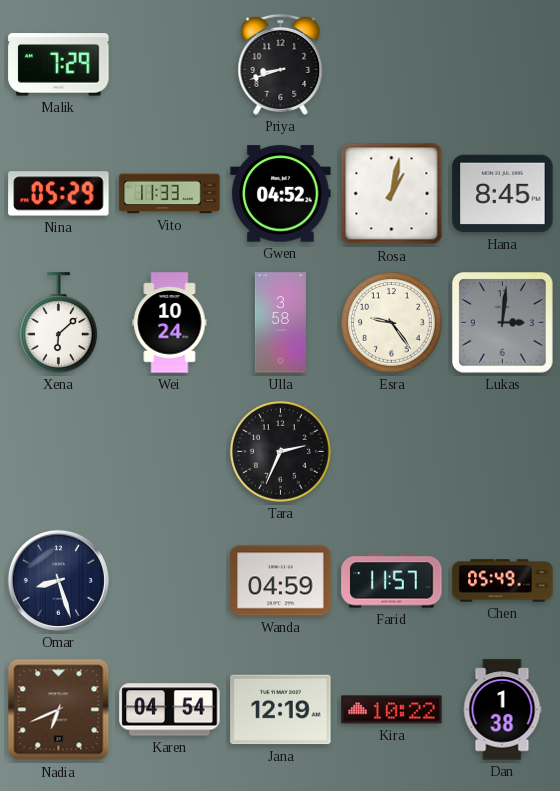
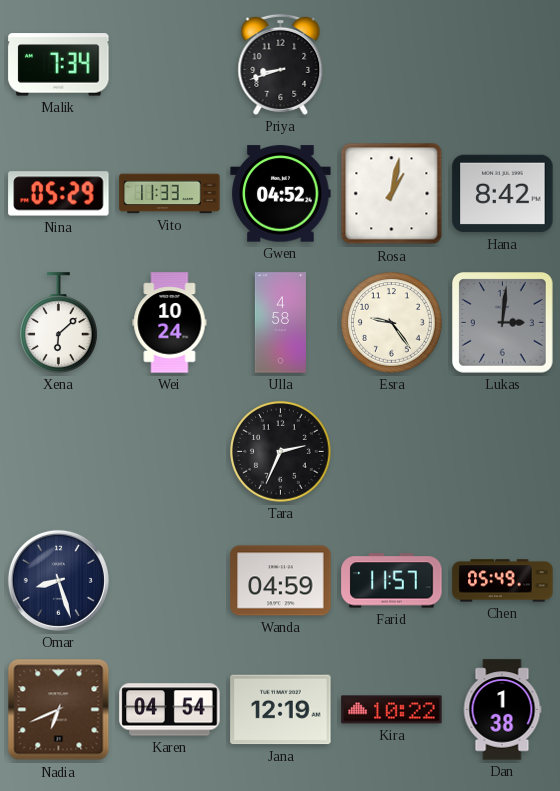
Malik: 7:29 -> 7:34 (59, 65)
Hana: 8:45 -> 8:42 (503, 194)
Ulla: 3:58 -> 4:58 (280, 323)
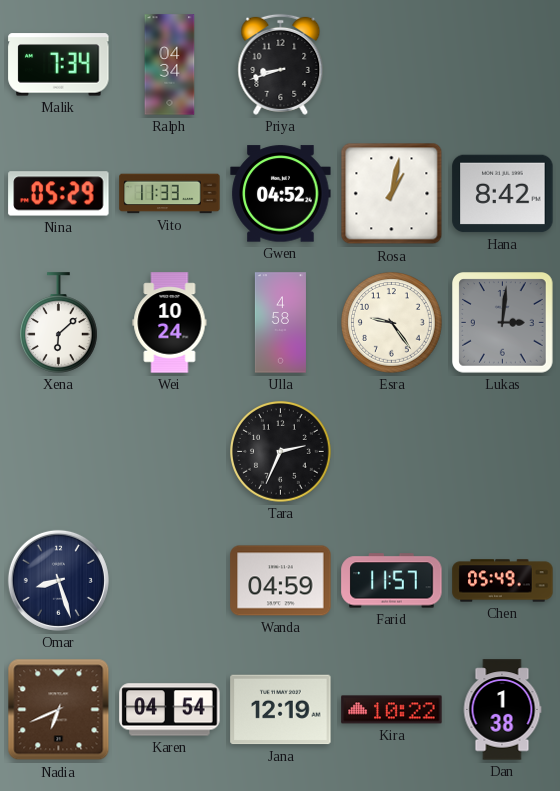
Ralph: none -> 04:34 (170, 65)
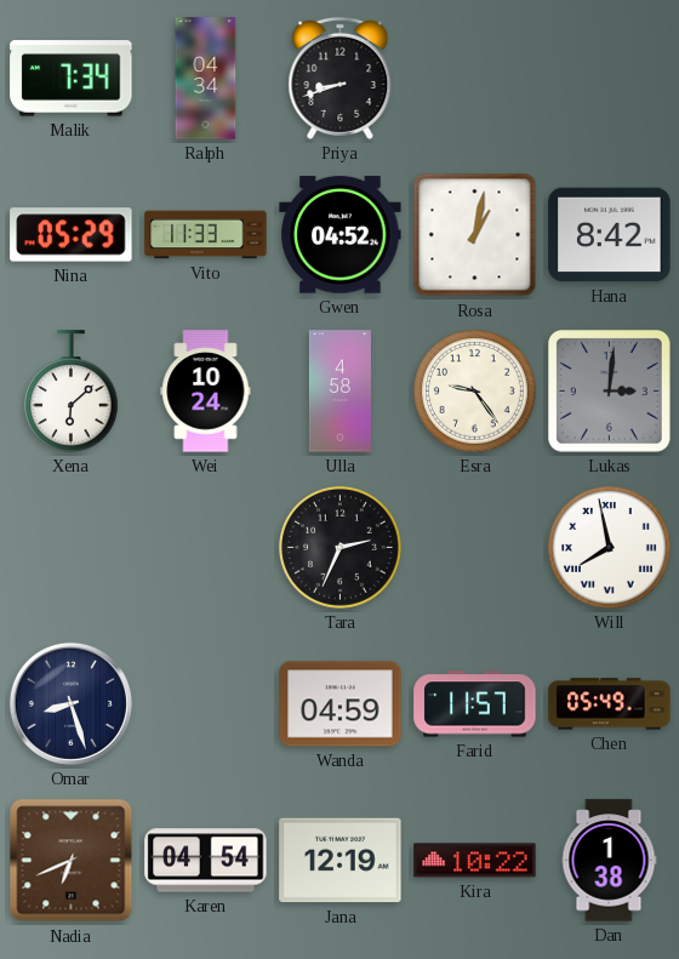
Will: none -> 7:58 (610, 548)
